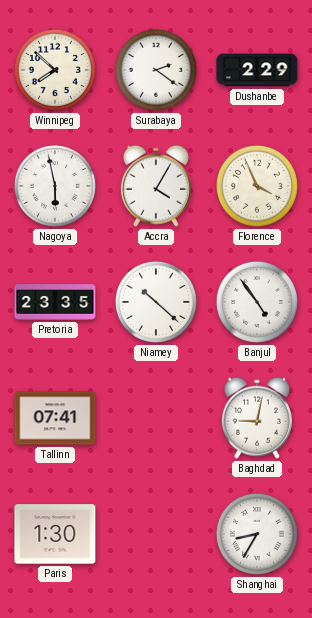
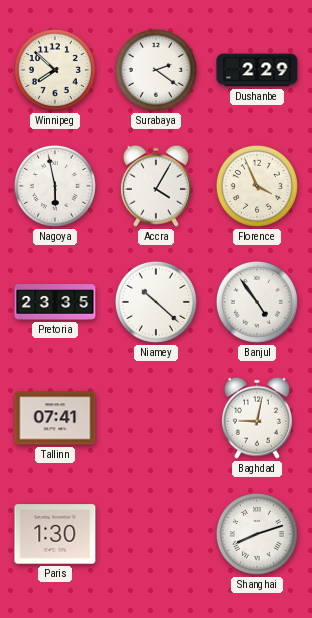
Shanghai: 8:35 -> 8:12 (257, 534)
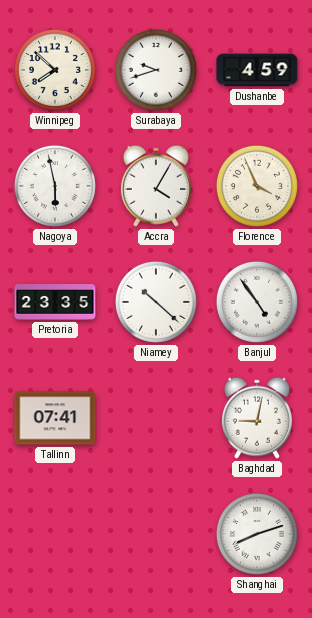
Surabaya: 2:21 -> 9:42 (156, 70)
Dushanbe: 2:29 -> 4:59 (257, 70)
Paris: 1:30 -> none (55, 534)
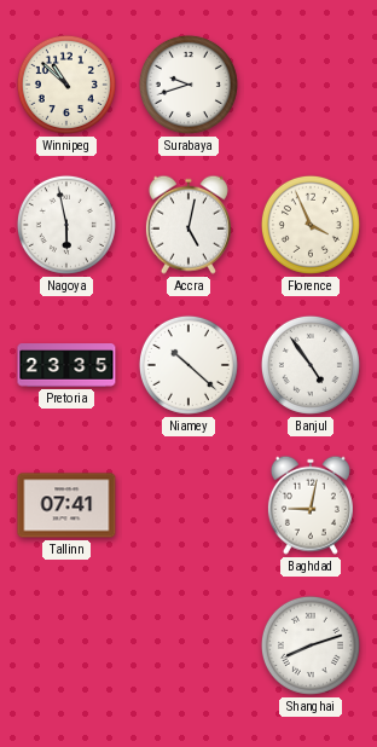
Winnipeg: 7:52 -> 10:52 (66, 85)
Dushanbe: 4:59 -> none (257, 70)
Accra: 4:05 -> 5:02 (188, 225)
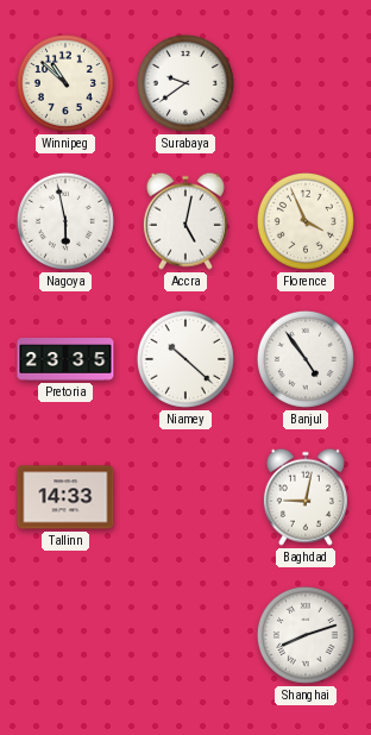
Surabaya: 9:42 -> 9:39 (185, 83)
Tallinn: 07:41 -> 14:33 (65, 497)
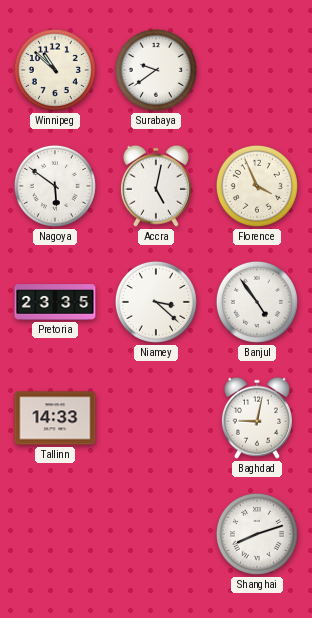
Nagoya: 5:58 -> 5:51 (55, 186)
Niamey: 10:22 -> 3:22 (156, 302)
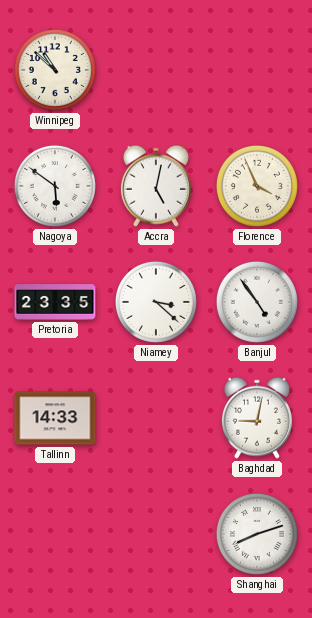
Surabaya: 9:39 -> none (156, 70)
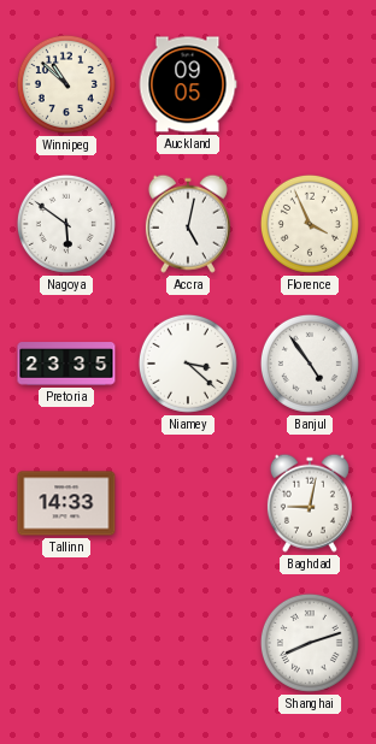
Auckland: none -> 09:05 (188, 84)
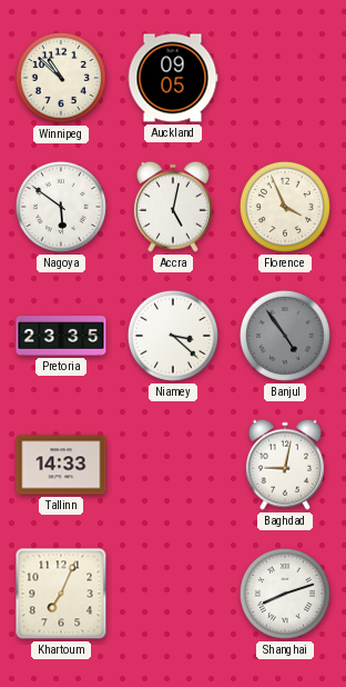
Banjul dial: white -> grey (285, 336)
Khartoum: none -> 7:04 (61, 594)
